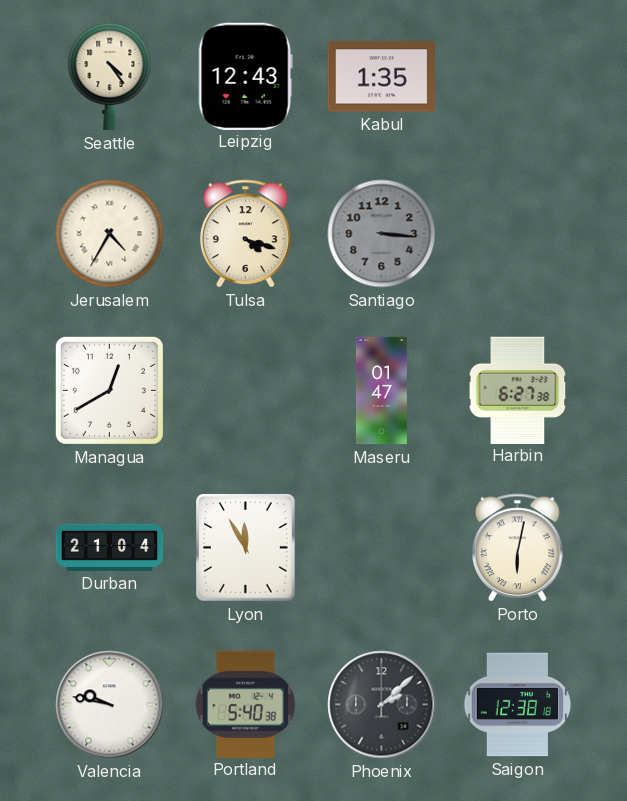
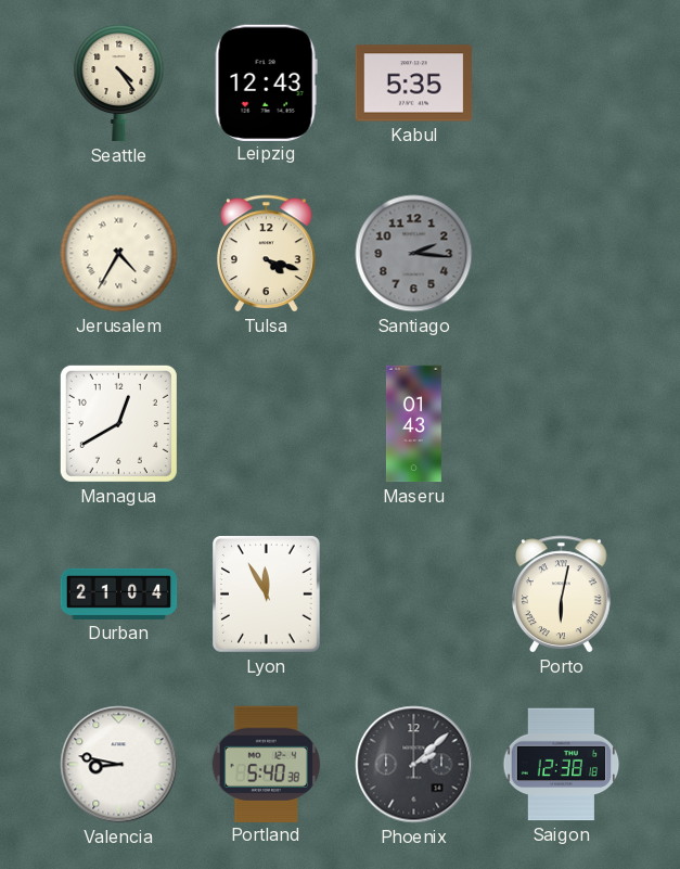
Kabul: 1:35 -> 5:35 (413, 84)
Santiago: 3:16 -> 2:16 (414, 254)
Maseru: 01:47 -> 01:43 (413, 424)
Harbin: 6:27 -> none (518, 390)
Valencia: 9:47 -> 8:47 (119, 765)
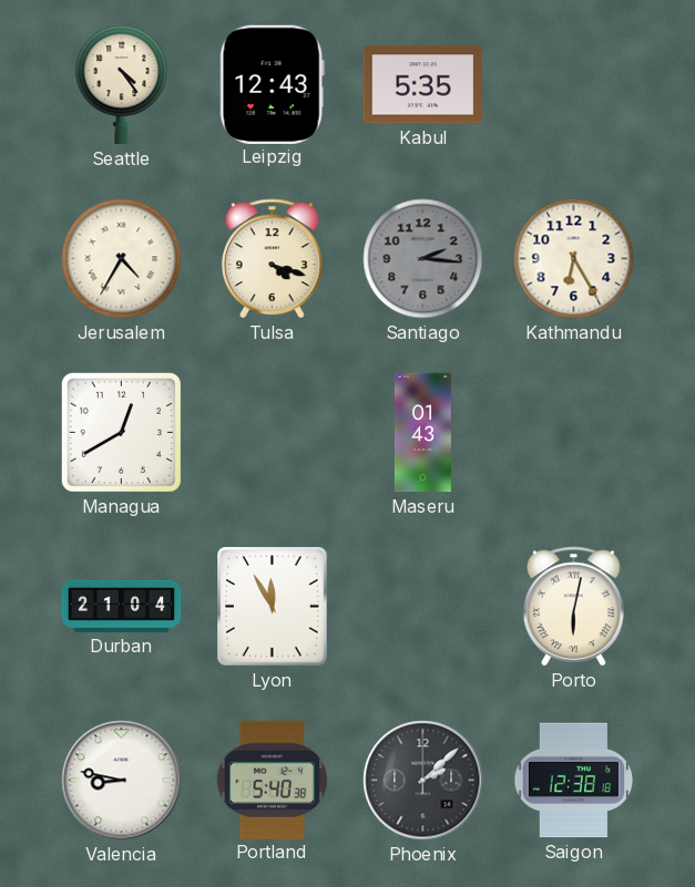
Kathmandu: none -> 6:25 (574, 259)
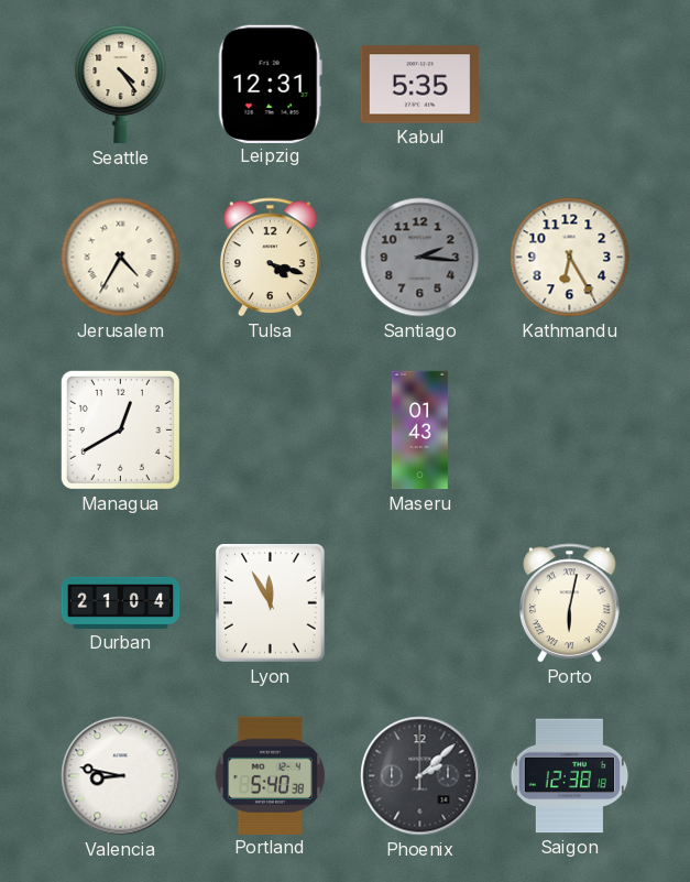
Leipzig: 12:43 -> 12:31 (270, 84)
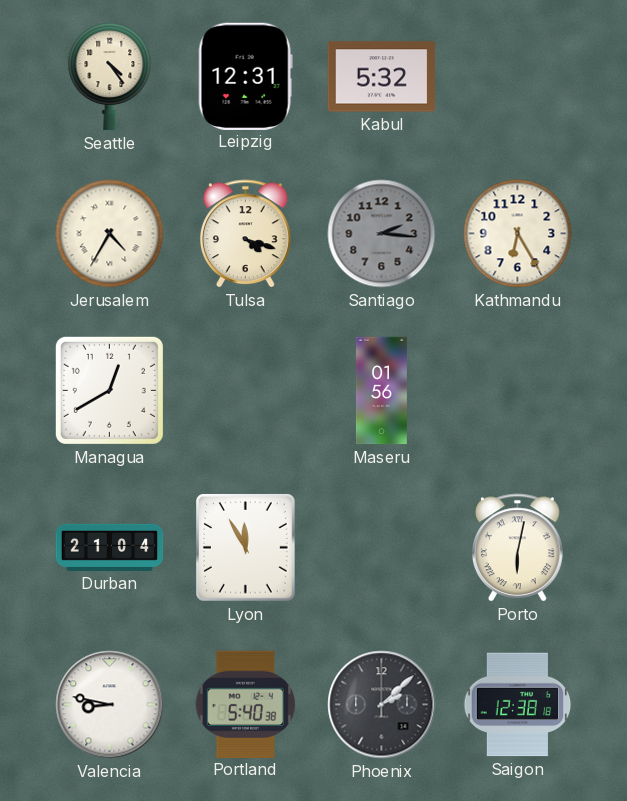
Kabul: 5:35 -> 5:32 (381, 77)
Maseru: 01:43 -> 01:56 (381, 391)
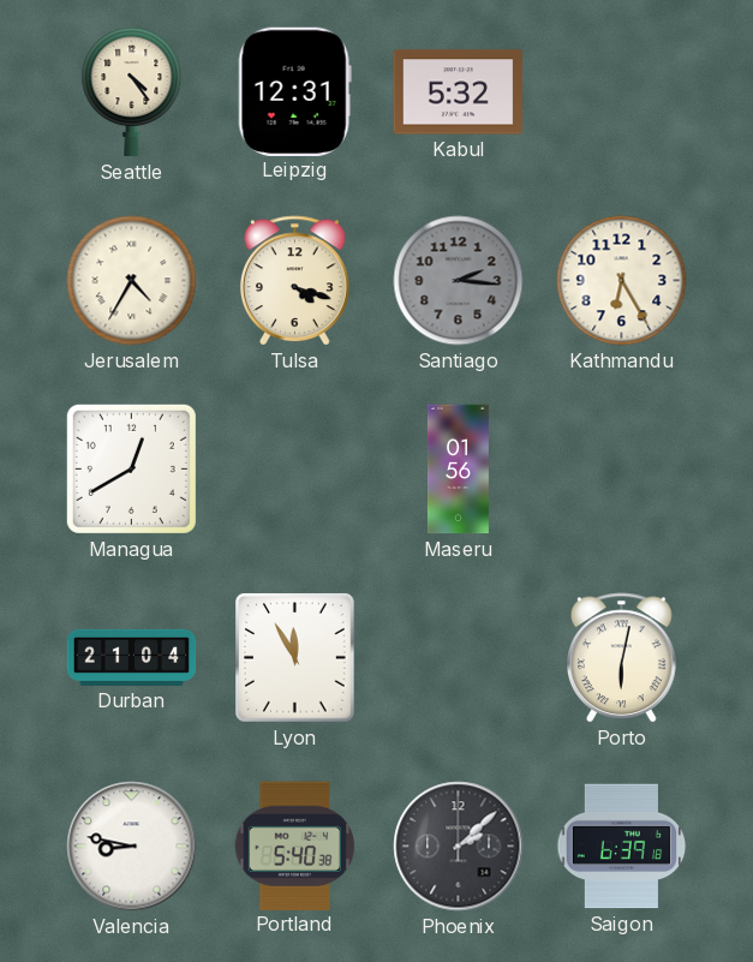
Saigon: 12:38 -> 6:39 (622, 847)
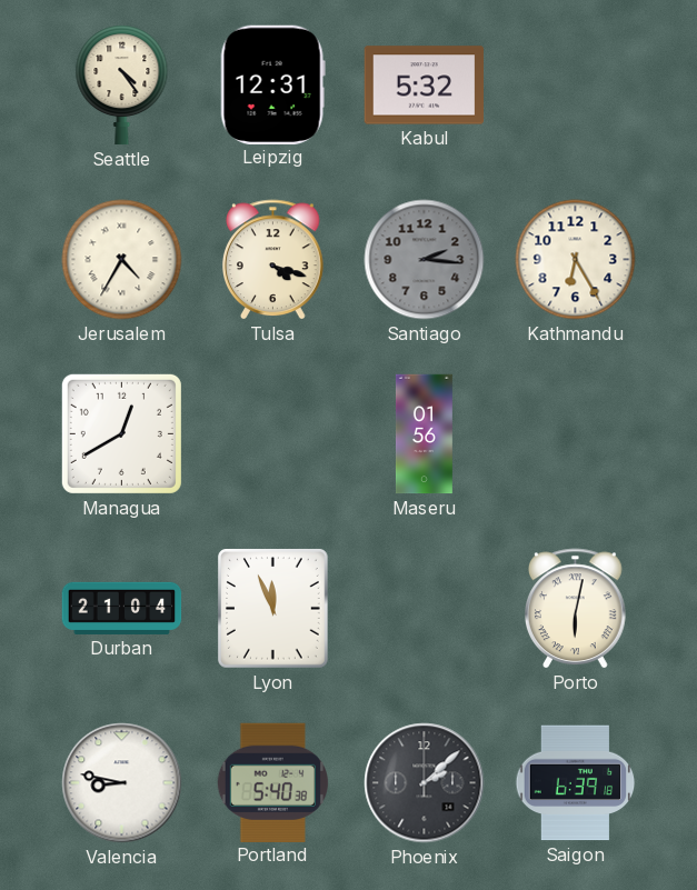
Lyon: 11:55 -> 11:56 (273, 609)
